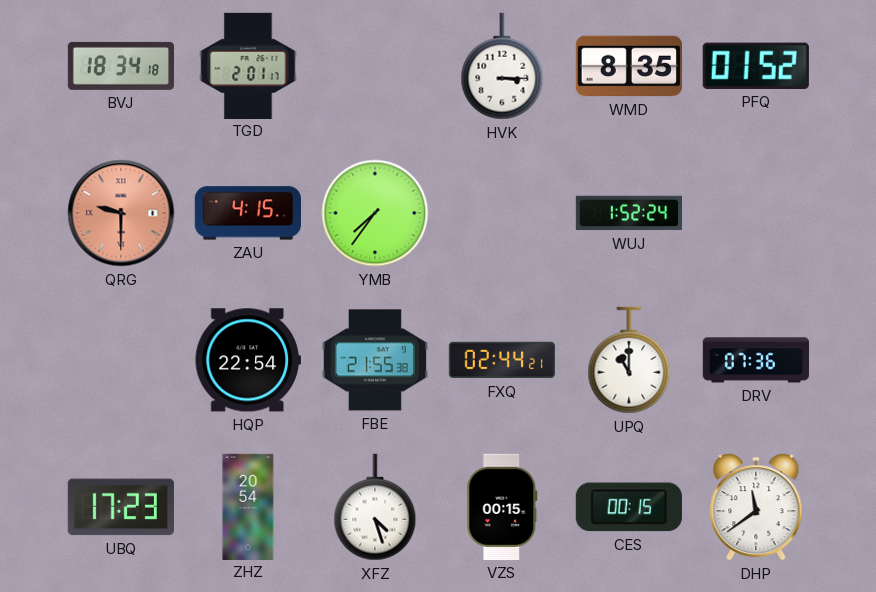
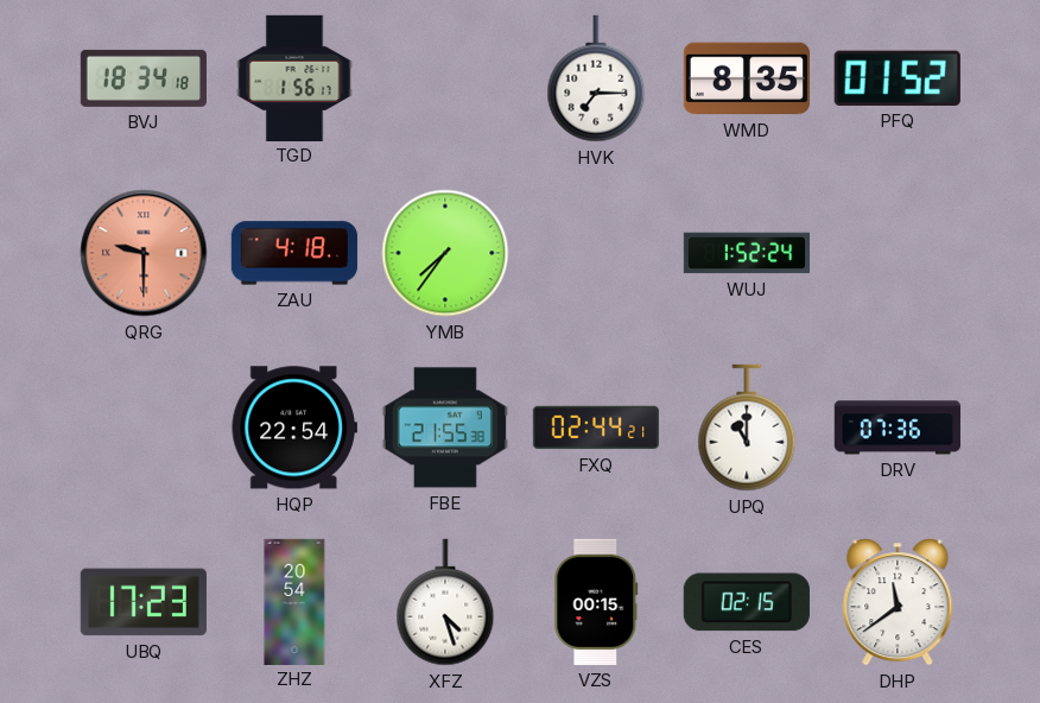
TGD: 2:01 -> 1:56 (294, 77)
HVK: 3:15 -> 7:15 (596, 78)
ZAU: 4:15 -> 4:18 (294, 253)
CES: 00:15 -> 02:15 (747, 602)
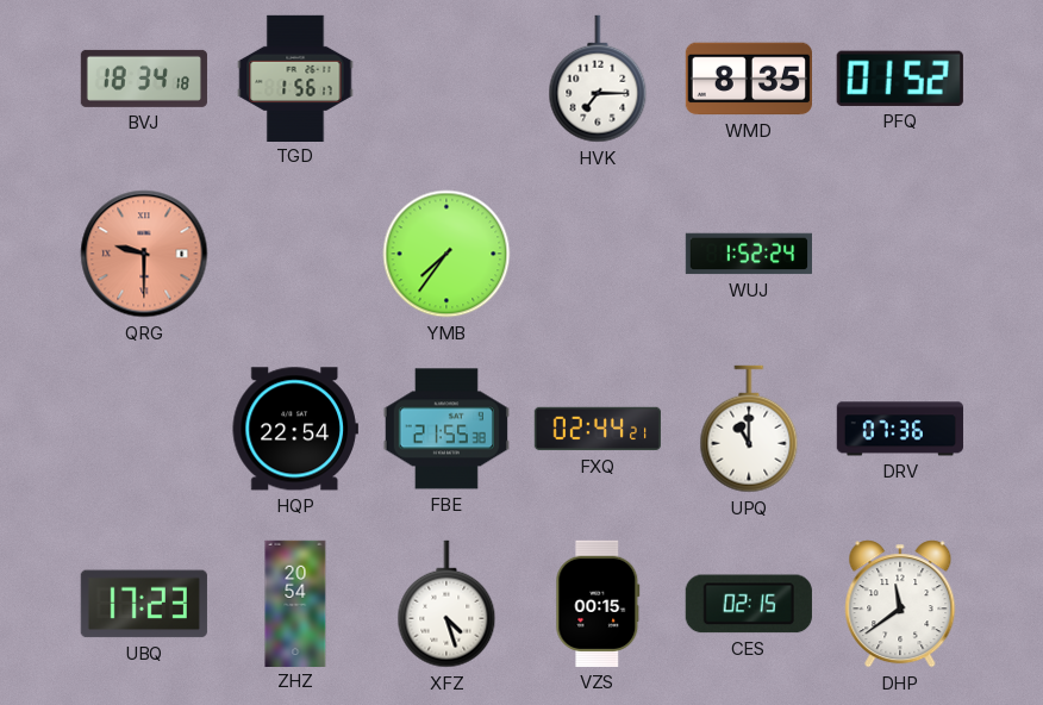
ZAU: 4:18 -> none (294, 253)
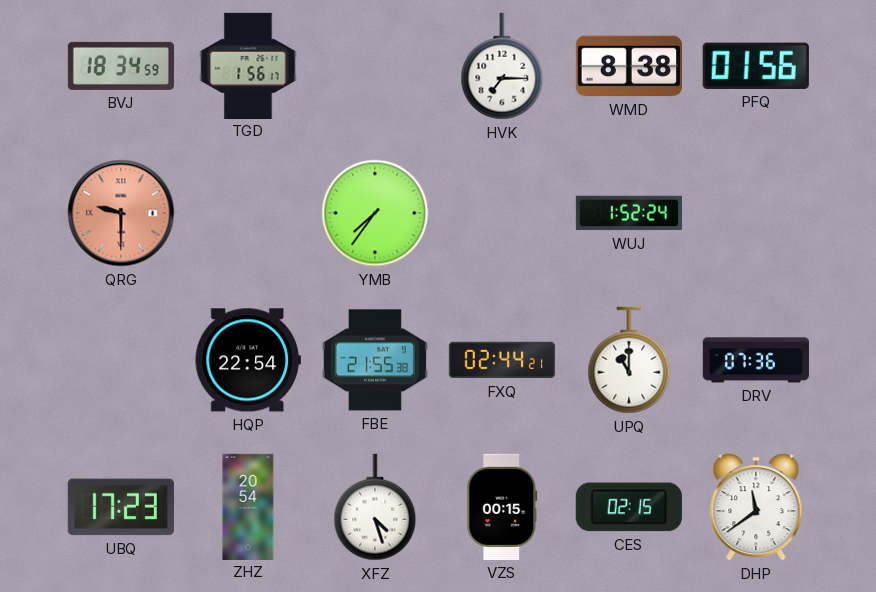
BVJ: 18:34:18 -> 18:34:59 (120, 66)
WMD: 8:35 -> 8:38 (628, 66)
PFQ: 01:52 -> 01:56 (756, 66)
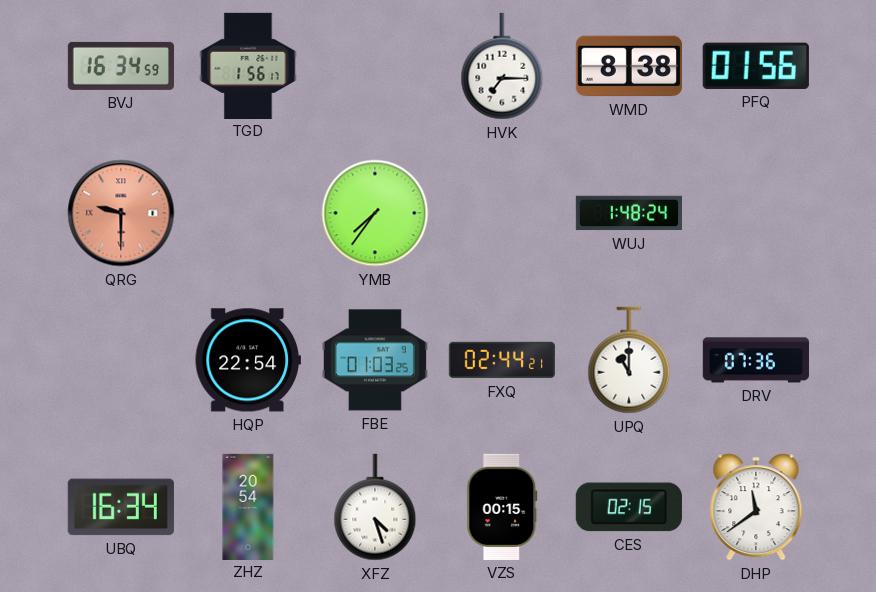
BVJ: 18:34 -> 16:34 (120, 66)
WUJ: 1:52 -> 1:48 (628, 213)
FBE: 21:55 -> 01:03 (375, 360)
UBQ: 17:23 -> 16:34 (121, 507)
